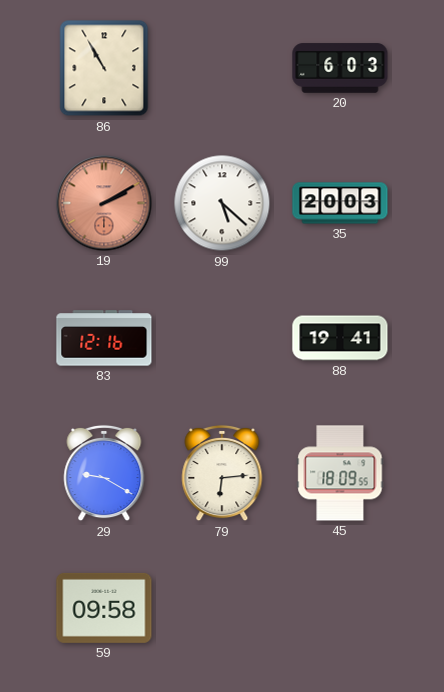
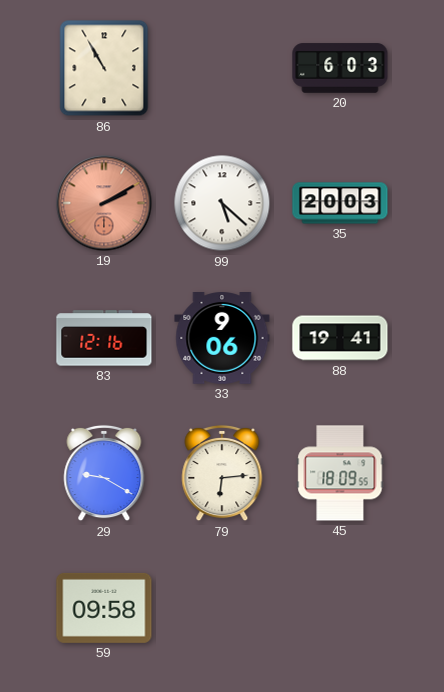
33: none -> 9:06 (222, 339)
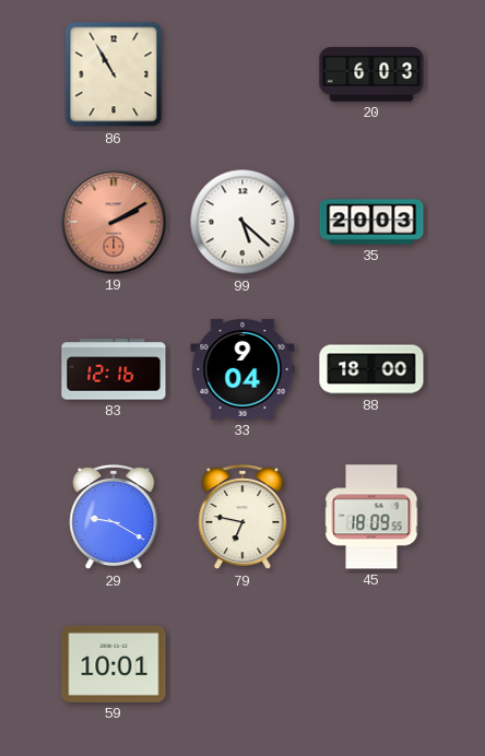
33: 9:06 -> 9:04 (242, 370)
88: 19:41 -> 18:00 (371, 369)
79: 6:14 -> 6:47 (242, 517)
59: 09:58 -> 10:01 (114, 664)
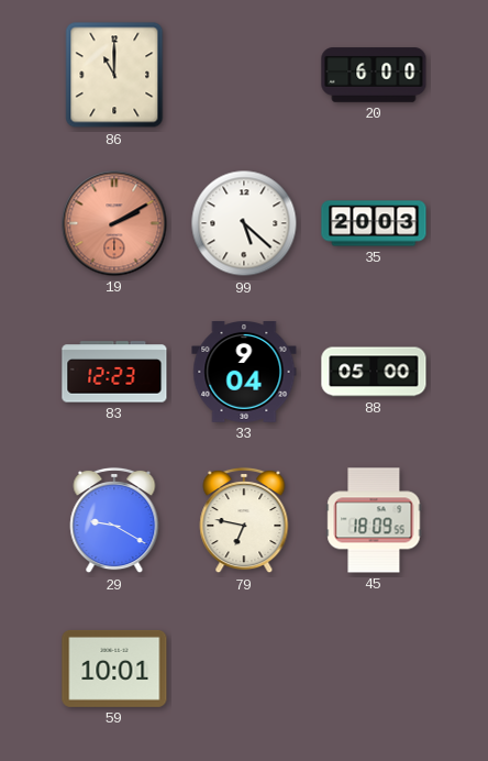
86: 10:55 -> 11:00 (114, 75)
20: 6:03 -> 6:00 (374, 75)
83: 12:16 -> 12:23 (114, 372)
88: 18:00 -> 05:00 (374, 372)
